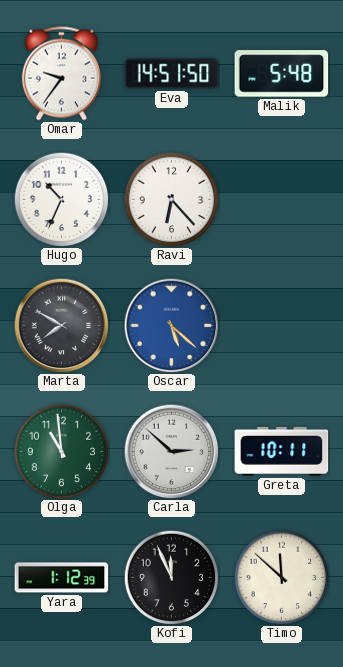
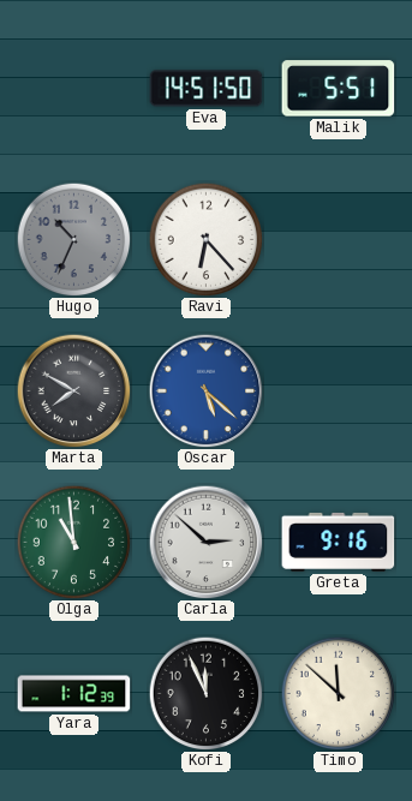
Omar: 9:36 -> none (61, 74)
Malik: 5:48 -> 5:51 (339, 89)
Hugo dial: white -> grey (73, 239)
Greta: 10:11 -> 9:16 (339, 542)
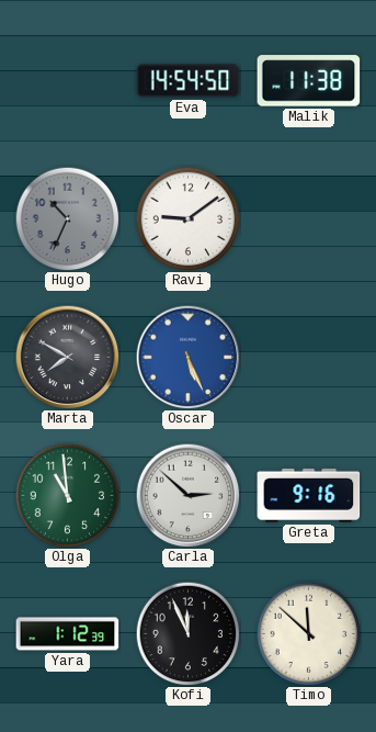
Eva: 14:51 -> 14:54 (189, 81)
Malik: 5:51 -> 11:38 (309, 81)
Ravi: 6:23 -> 9:09 (187, 218)
Oscar: 5:22 -> 5:26 (187, 357)
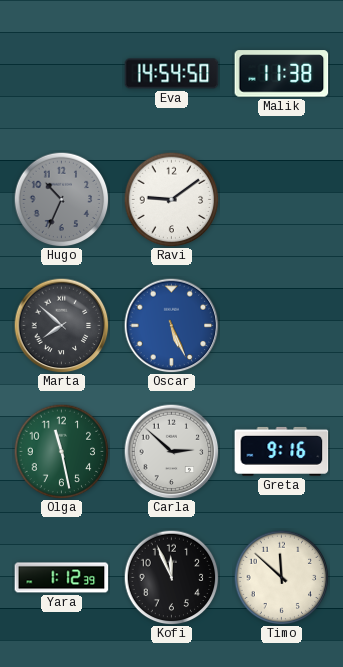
Marta: 7:50 -> 7:52 (61, 325)
Olga: 10:59 -> 11:28 (61, 451)
